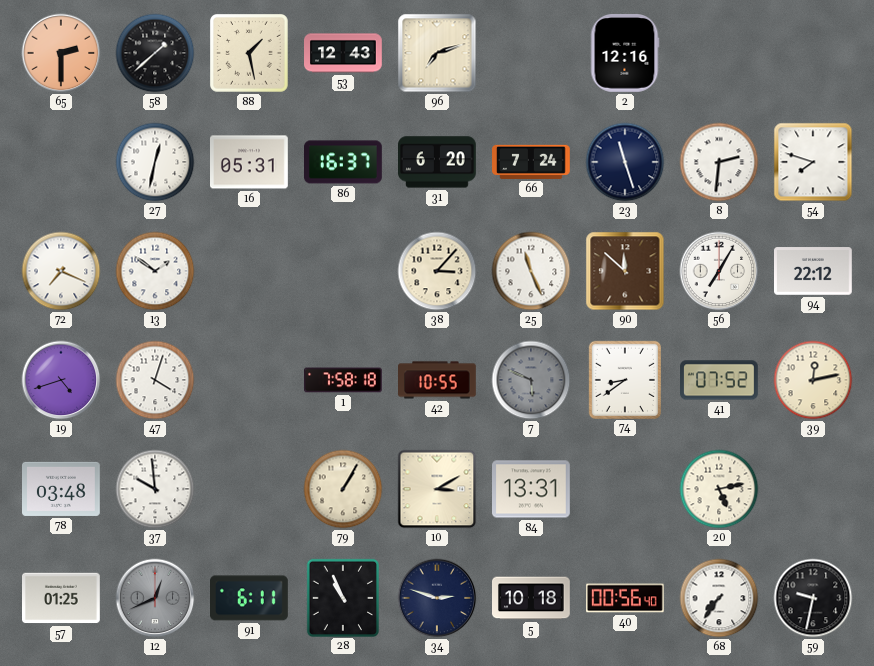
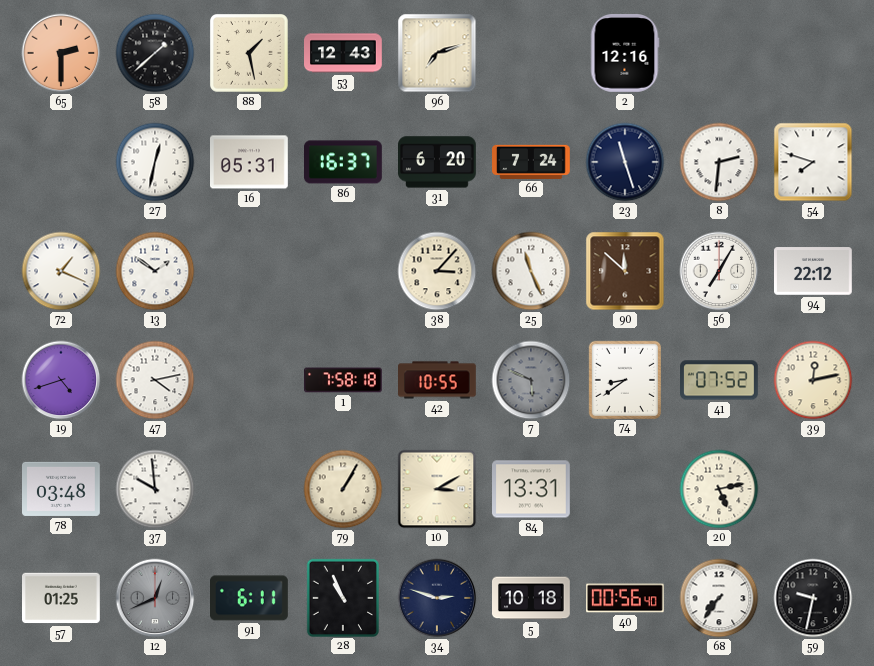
72: 7:19 -> 1:19 (61, 271)
47: 4:03 -> 4:13 (155, 380)
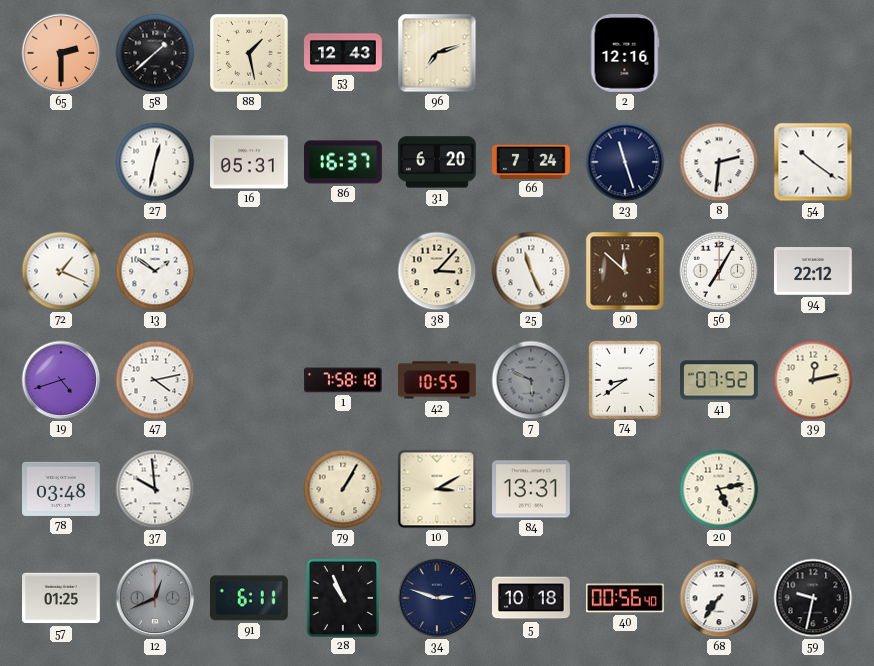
54: 7:48 -> 10:21 (813, 162)
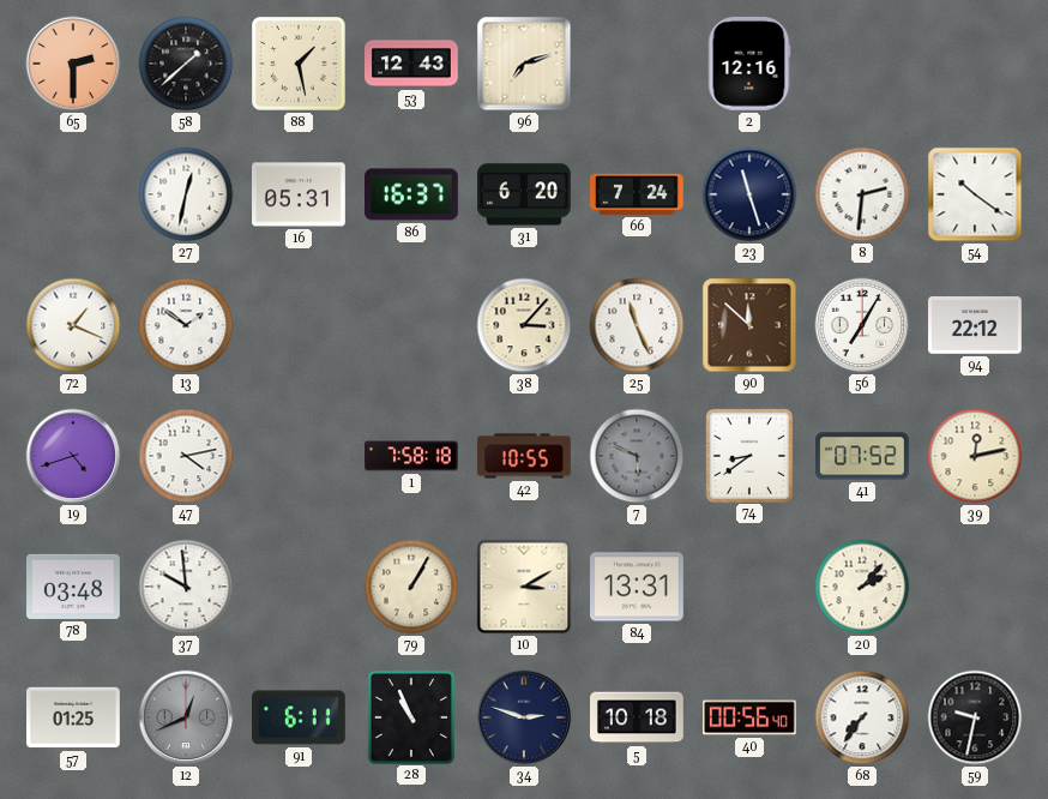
20: 5:13 -> 2:07 (862, 587)
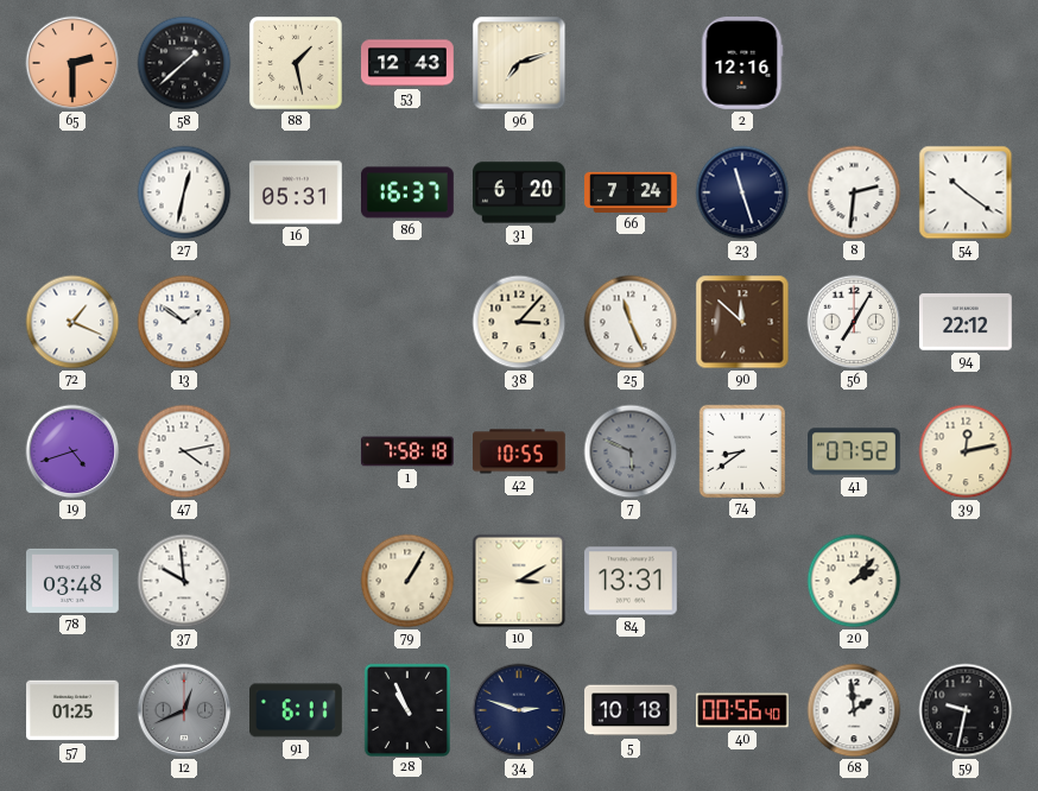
68: 7:36 -> 1:59 (854, 710)
